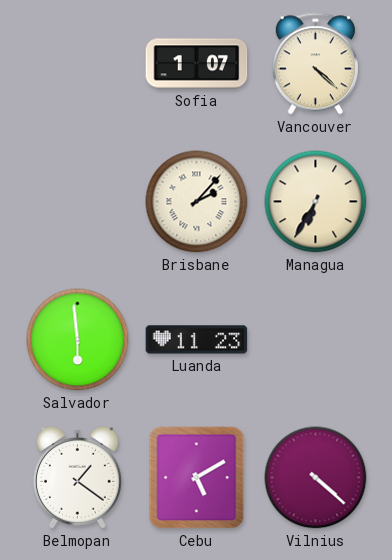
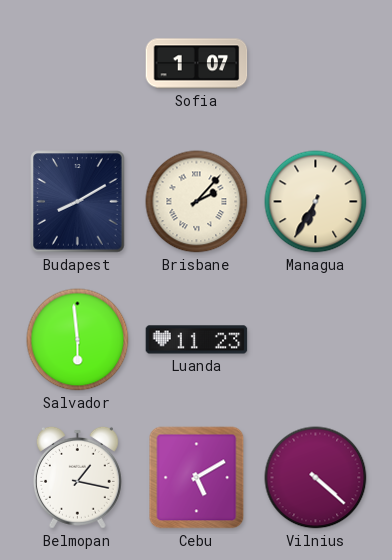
Vancouver: 4:22 -> none (315, 64)
Budapest: none -> 8:10 (78, 202)
Belmopan: 1:21 -> 1:17 (77, 477)
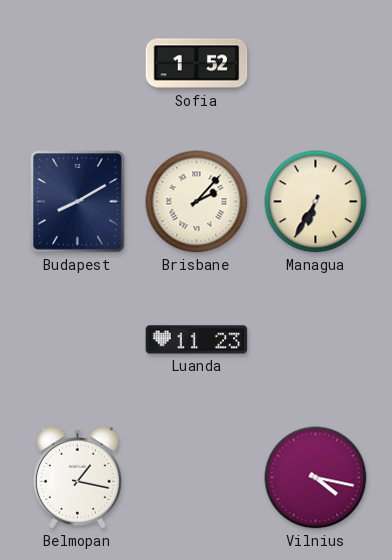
Sofia: 1:07 -> 1:52 (197, 64)
Salvador: 5:59 -> none (78, 340)
Cebu: 5:10 -> none (197, 478)
Vilnius: 4:22 -> 4:17 (316, 478)
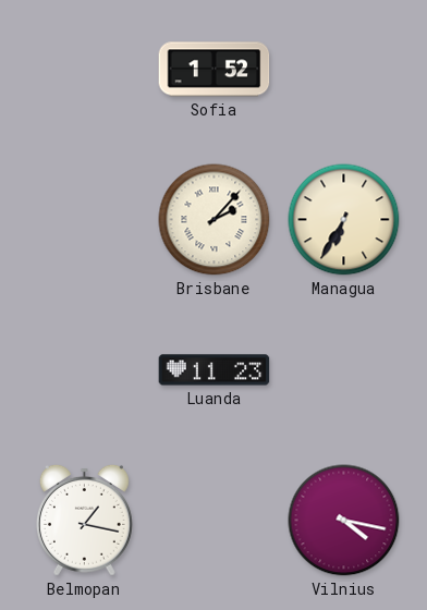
Budapest: 8:10 -> none (78, 202)
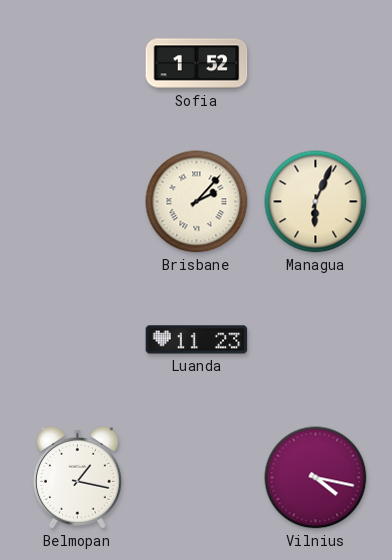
Managua: 6:35 -> 6:04 (316, 202)
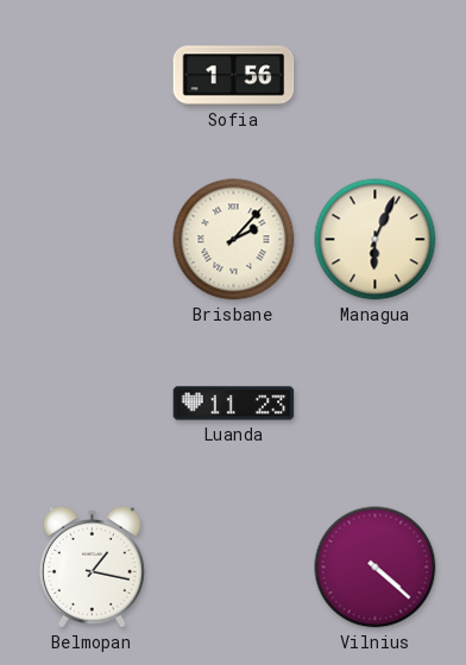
Sofia: 1:52 -> 1:56 (234, 76)
Vilnius: 4:17 -> 4:22 (376, 568)
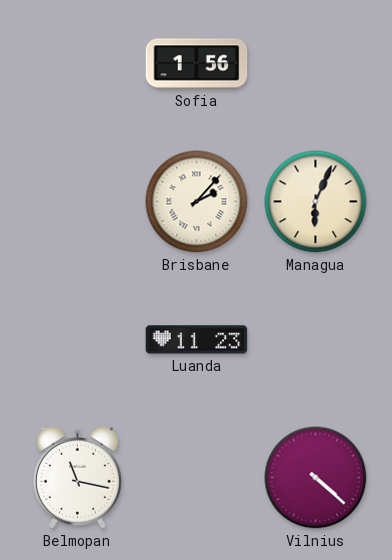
Belmopan: 1:17 -> 11:17 (77, 477)
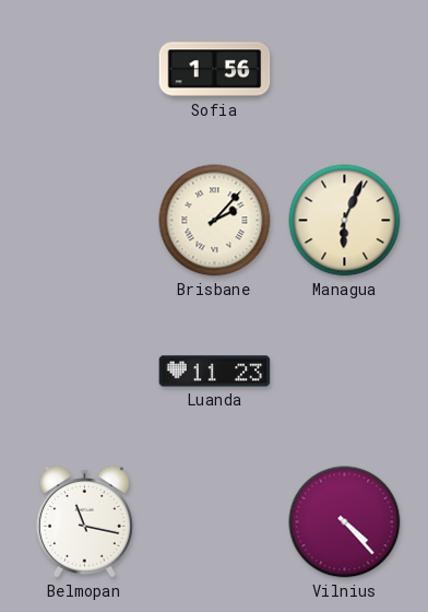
Vilnius: 4:22 -> 4:23 (345, 522)
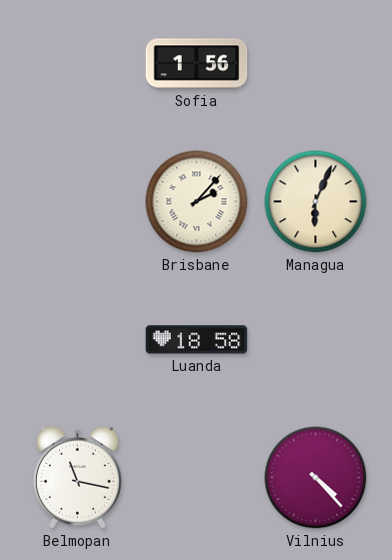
Luanda: 11:23 -> 18:58 (197, 340)
